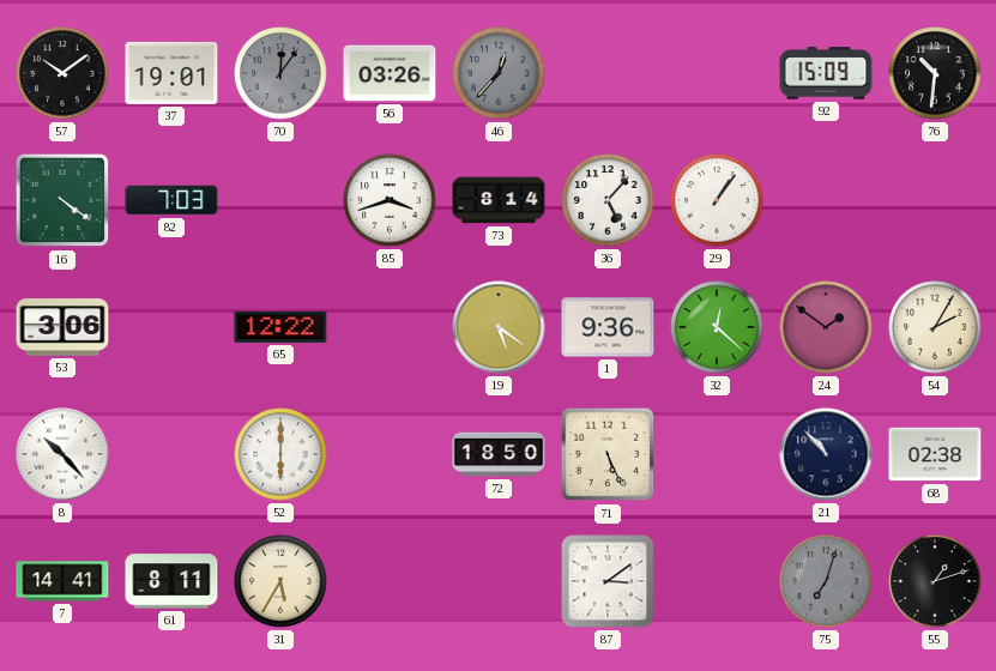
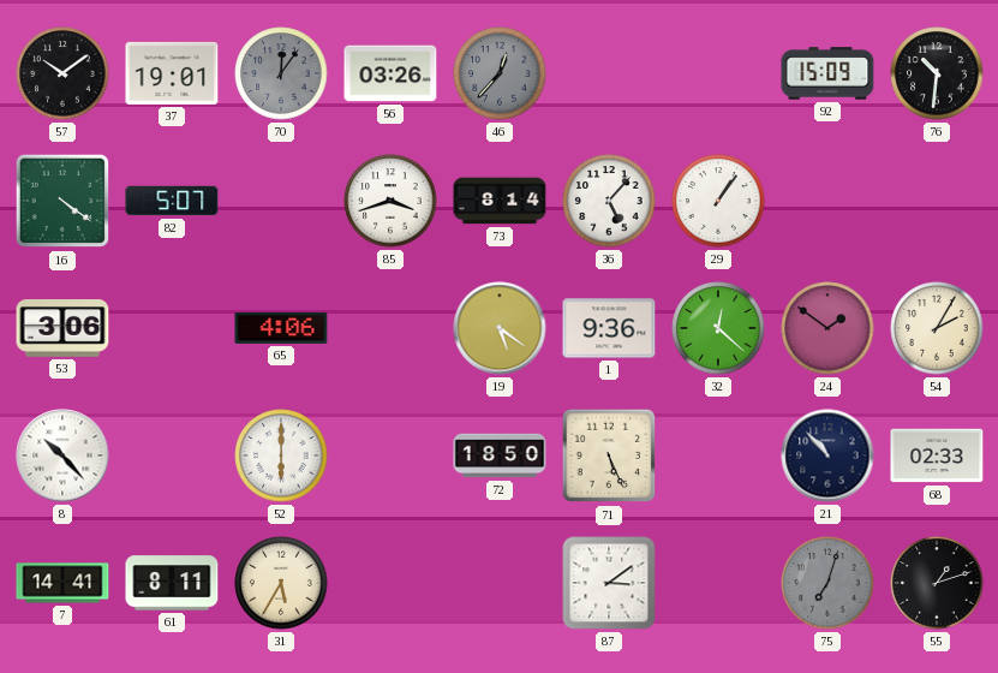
82: 7:03 -> 5:07 (172, 201)
65: 12:22 -> 4:06 (281, 328)
68: 02:38 -> 02:33 (937, 455)
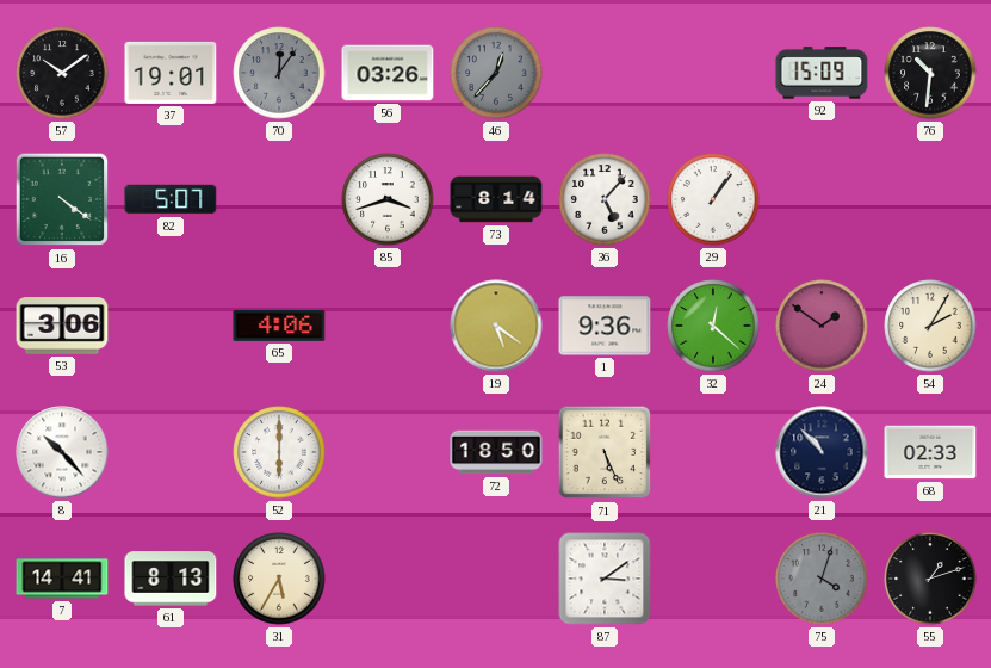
61: 8:11 -> 8:13 (171, 579)
75: 7:03 -> 4:03 (822, 579)
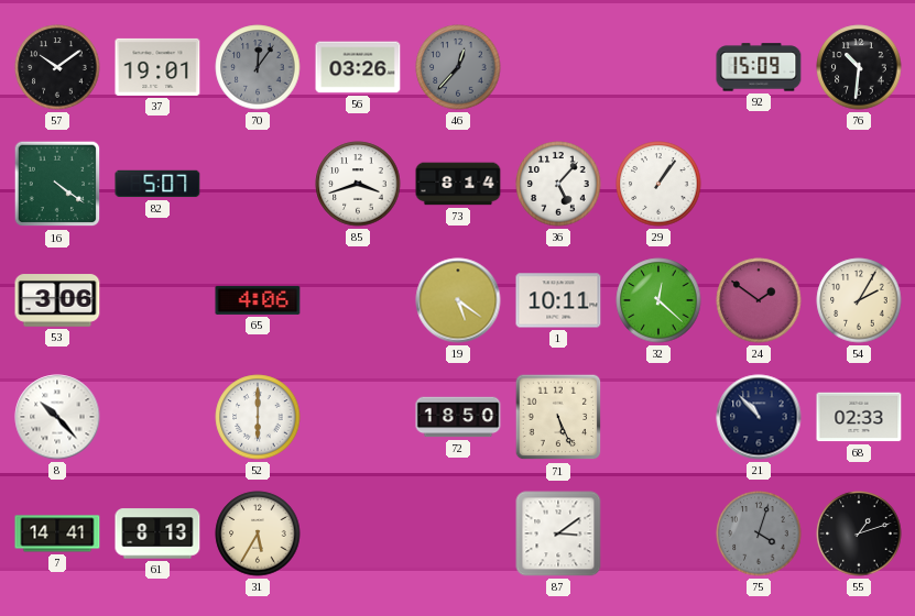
1: 9:36 -> 10:11 (558, 300)
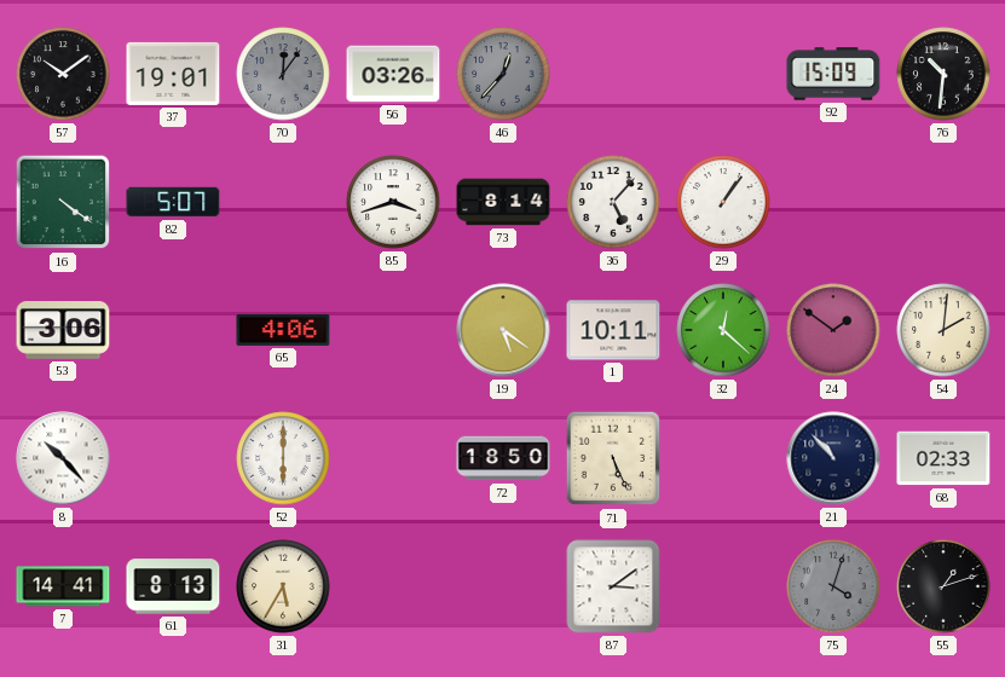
54: 2:05 -> 2:01 (943, 330)
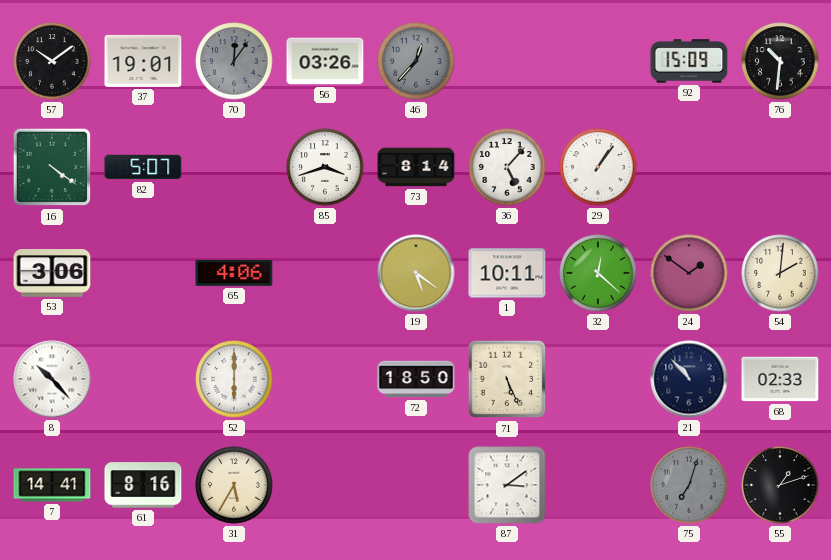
61: 8:13 -> 8:16 (143, 485)
75: 4:03 -> 7:03 (689, 485)
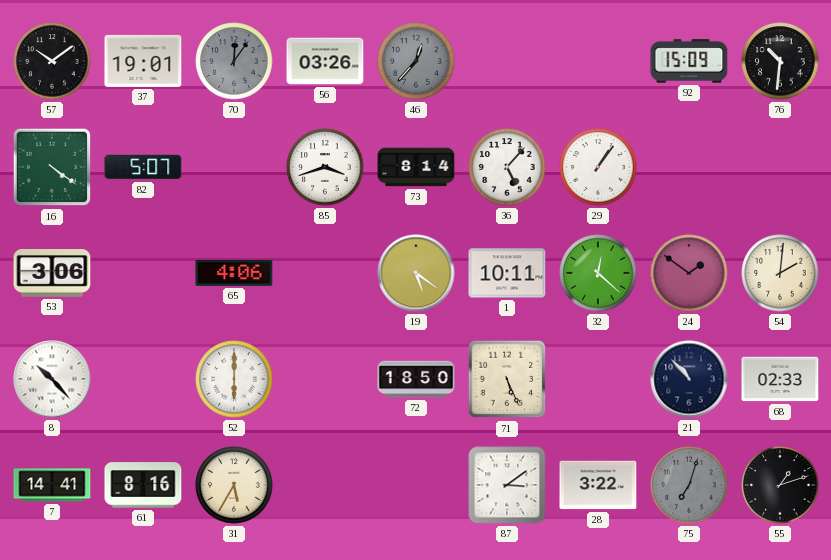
28: none -> 3:22 (598, 485)
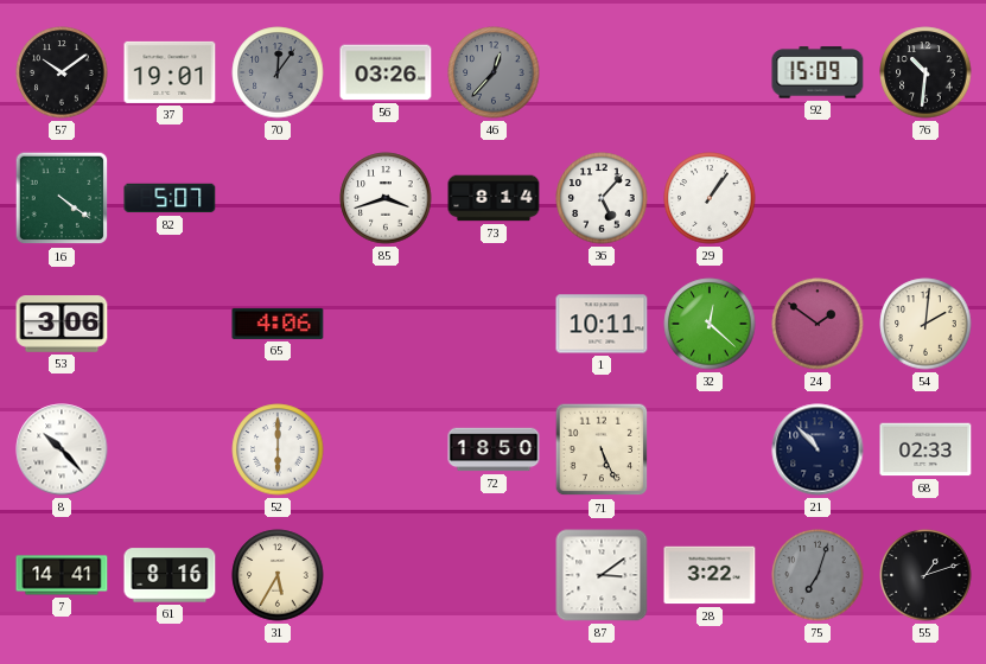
19: 5:21 -> none (416, 273)
